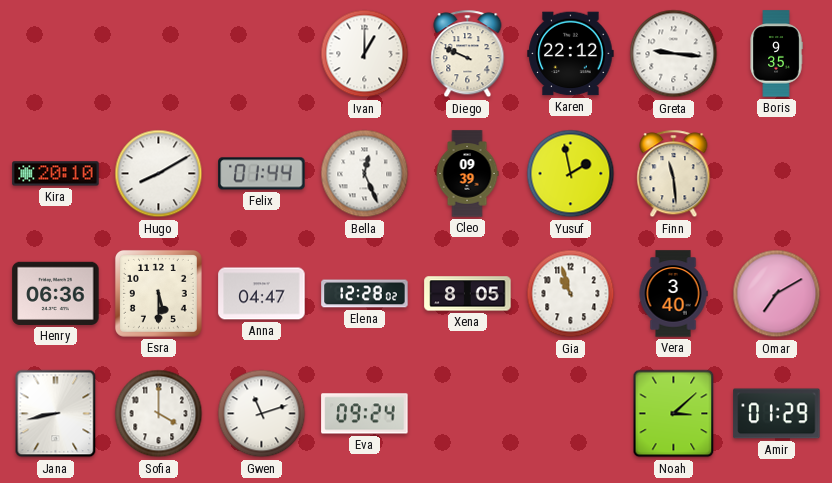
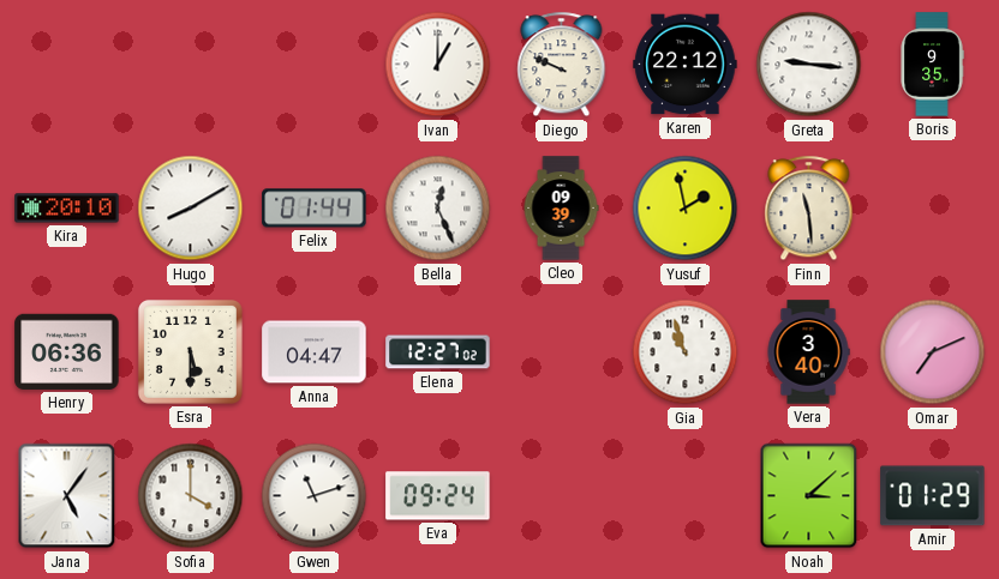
Elena: 12:28 -> 12:27 (438, 352)
Xena: 8:05 -> none (468, 294)
Omar: 7:10 -> 7:11 (933, 352)
Jana: 8:43 -> 5:06 (67, 496)
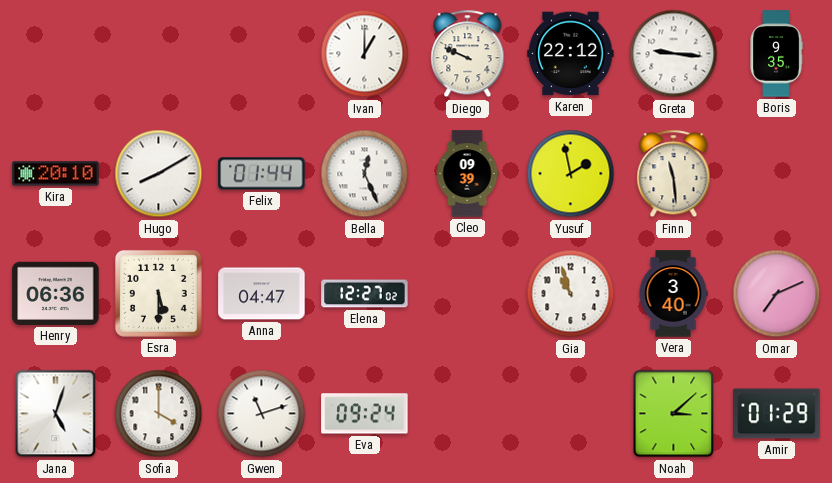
Jana: 5:06 -> 5:03 (56, 414)
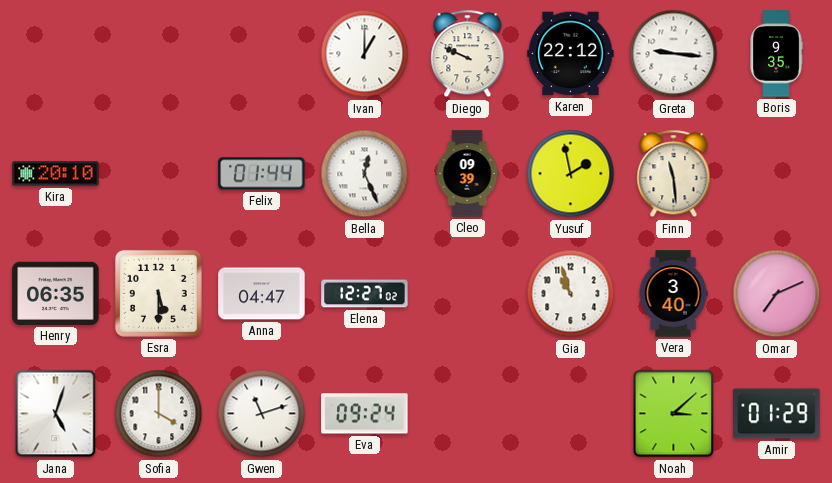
Hugo: 8:10 -> none (159, 174)
Henry: 06:36 -> 06:35 (56, 293)
